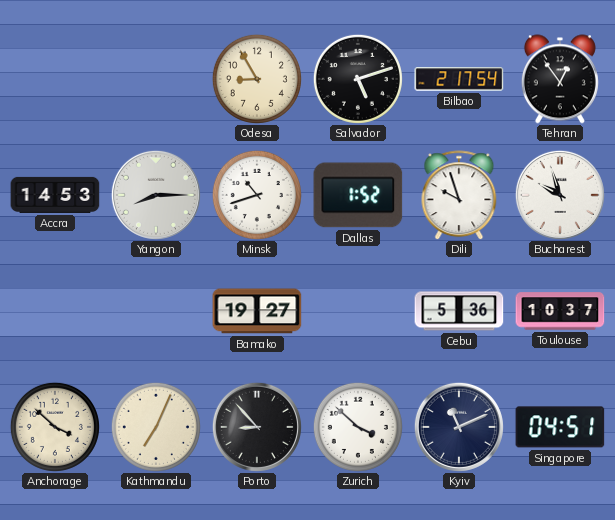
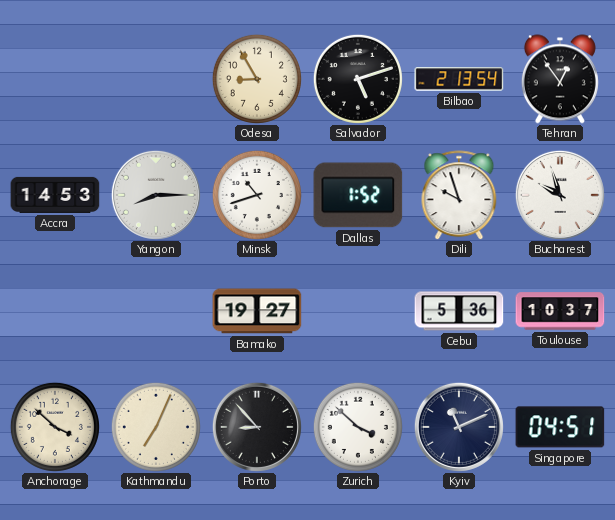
Bilbao: 2:17 -> 2:13 (459, 79)
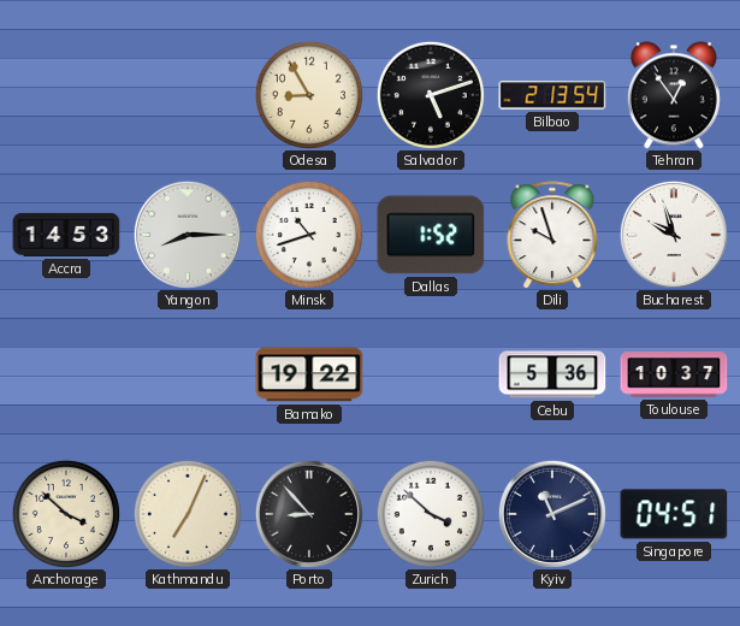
Bamako: 19:27 -> 19:22 (309, 374)
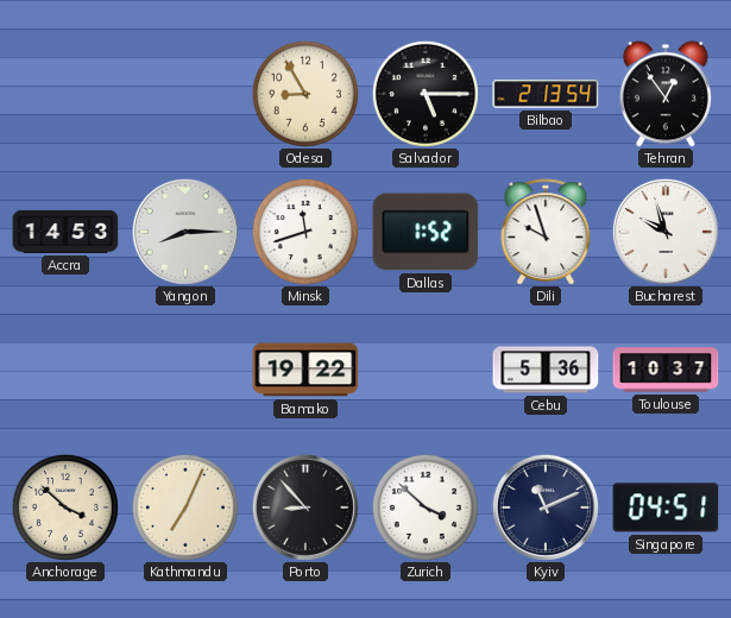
Salvador: 5:12 -> 5:15 (426, 94)
Minsk: 10:42 -> 11:42 (305, 232)
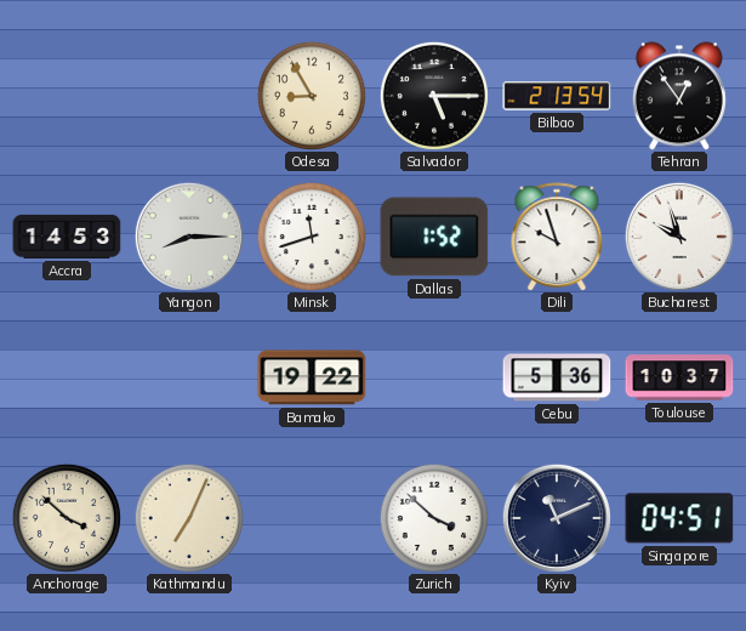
Porto: 8:53 -> none (305, 507)
